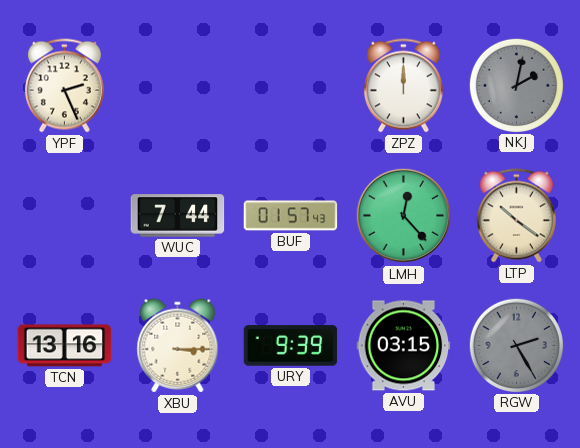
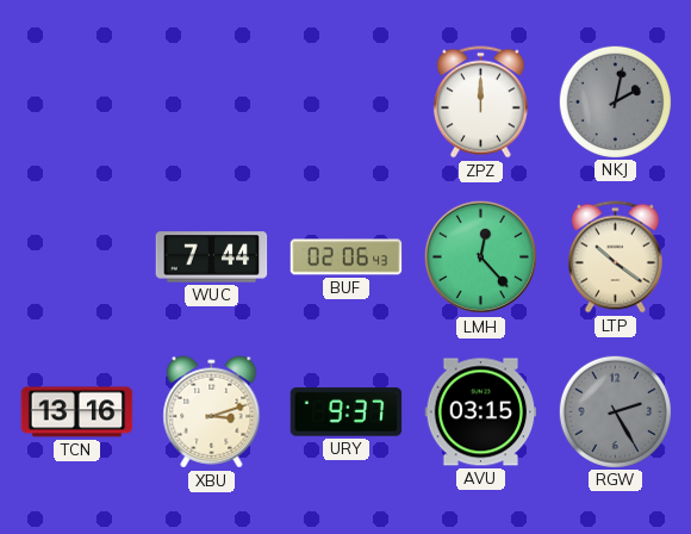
YPF: 2:26 -> none (64, 86)
BUF: 01:57 -> 02:06 (347, 257)
XBU: 3:15 -> 3:12 (212, 412)
URY: 9:39 -> 9:37 (347, 412)
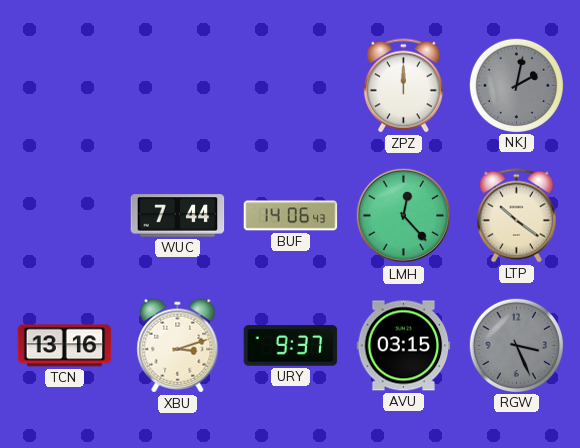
BUF: 02:06 -> 14:06 (291, 216)
RGW: 2:25 -> 3:26 (516, 345)
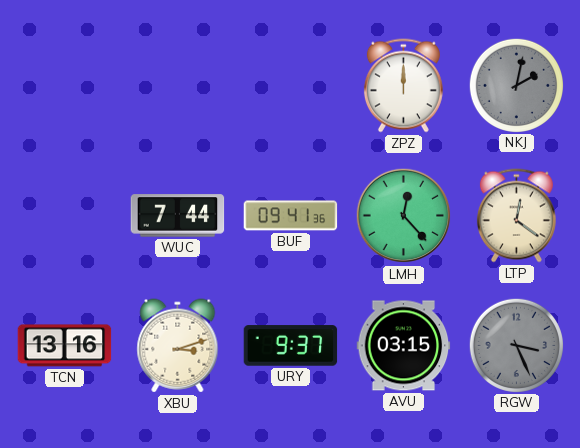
BUF: 14:06 -> 09:41 (291, 216)
LTP: 10:21 -> 12:21 (516, 216)
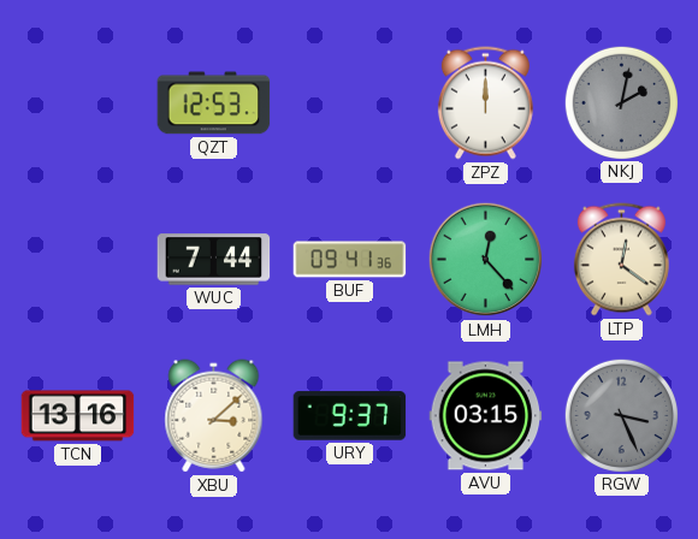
QZT: none -> 12:53 (214, 103)
XBU: 3:12 -> 3:08 (214, 416)
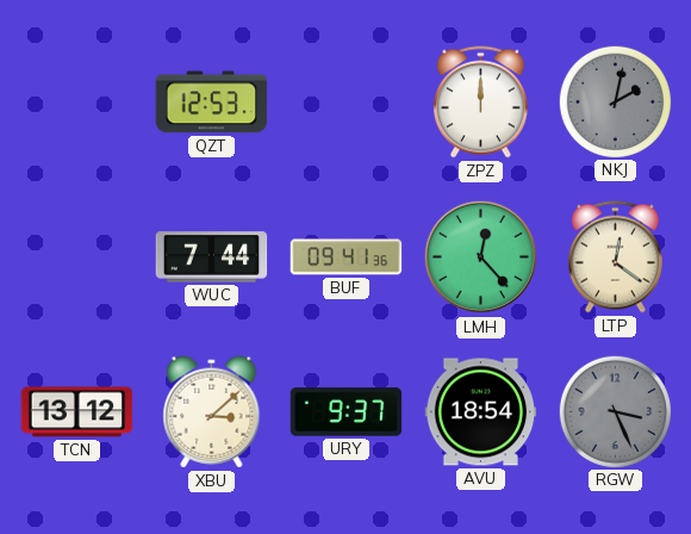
TCN: 13:16 -> 13:12 (77, 412)
AVU: 03:15 -> 18:54 (481, 412)
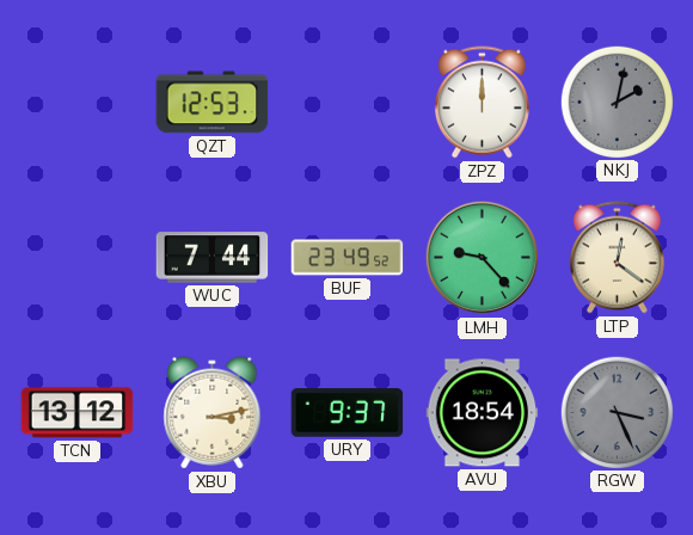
BUF: 09:41 -> 23:49 (348, 258)
LMH: 12:23 -> 9:23 (483, 258)
XBU: 3:08 -> 3:13 (213, 413)
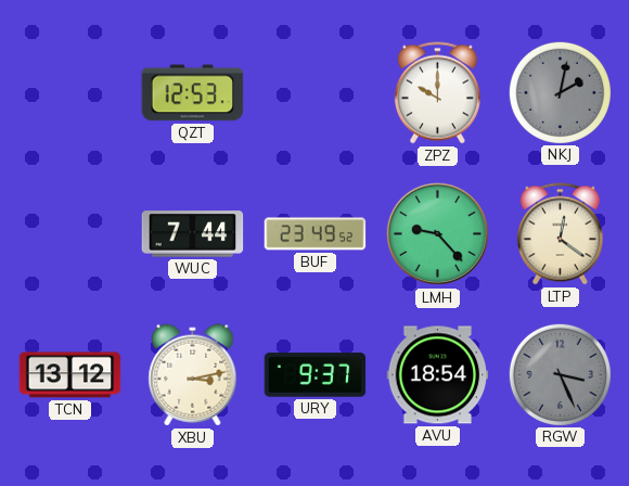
ZPZ: 12:00 -> 10:00 (437, 93)
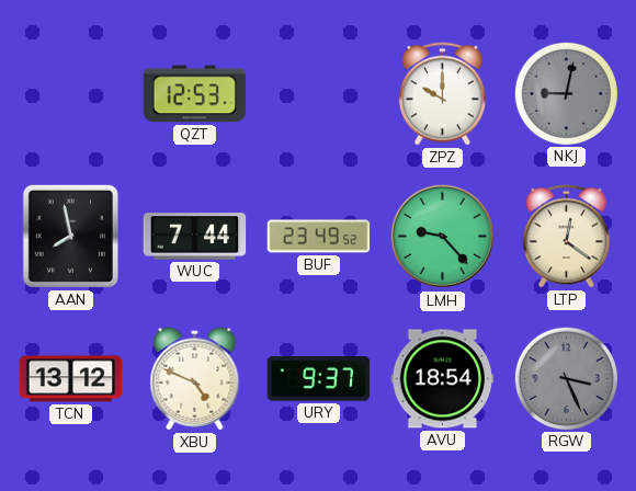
NKJ: 2:02 -> 9:02 (566, 93)
AAN: none -> 7:58 (70, 236)
XBU: 3:13 -> 4:49 (195, 379)
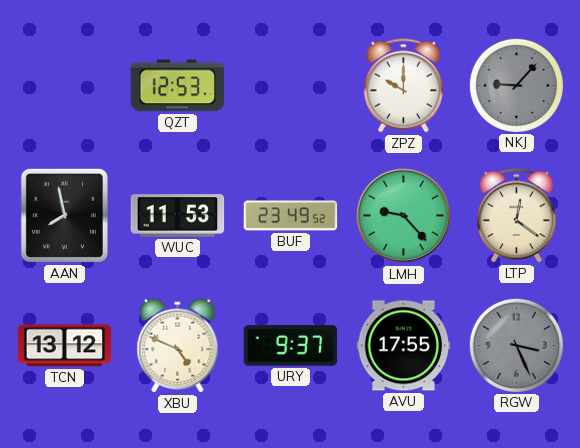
NKJ: 9:02 -> 9:07 (516, 85)
WUC: 7:44 -> 11:53 (178, 216)
AVU: 18:54 -> 17:55 (404, 346)
